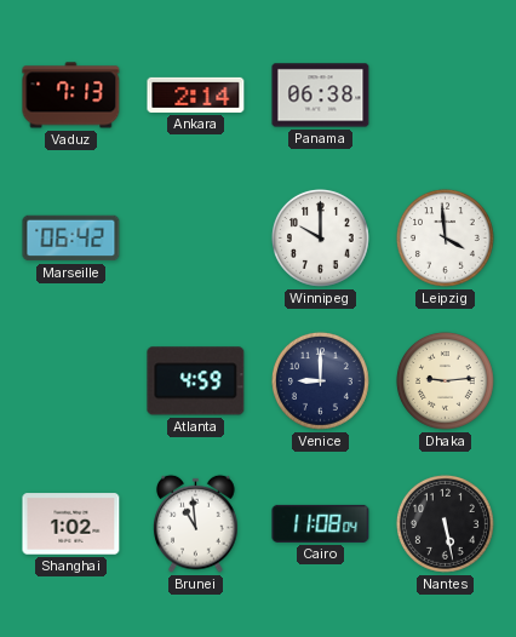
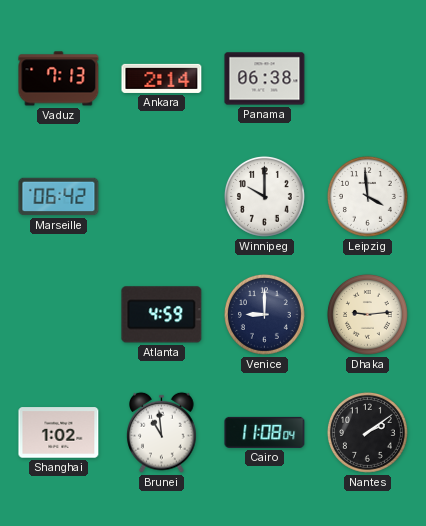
Nantes: 5:28 -> 2:09 (367, 432)
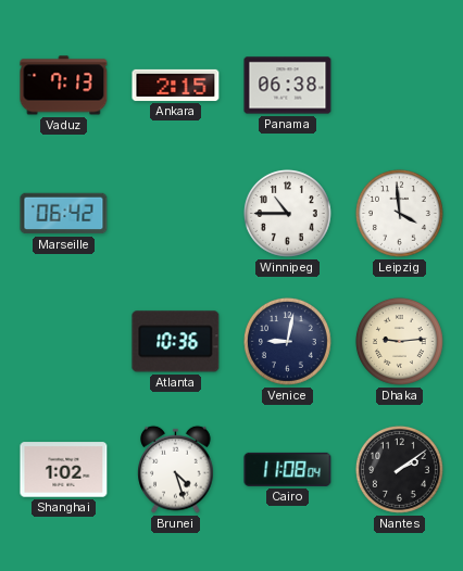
Ankara: 2:14 -> 2:15 (176, 85)
Winnipeg: 10:00 -> 10:45 (287, 213)
Atlanta: 4:59 -> 10:36 (176, 342)
Venice: 9:00 -> 9:02 (287, 341)
Brunei: 10:59 -> 4:27 (176, 469)
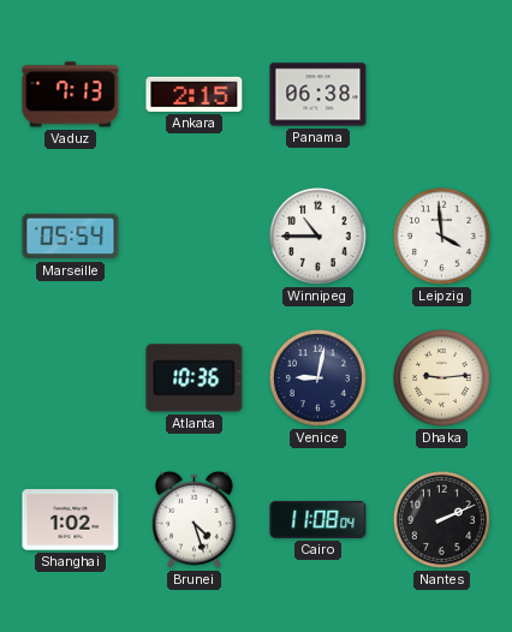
Marseille: 06:42 -> 05:54 (71, 237)
Nantes: 2:09 -> 2:11 (441, 519)
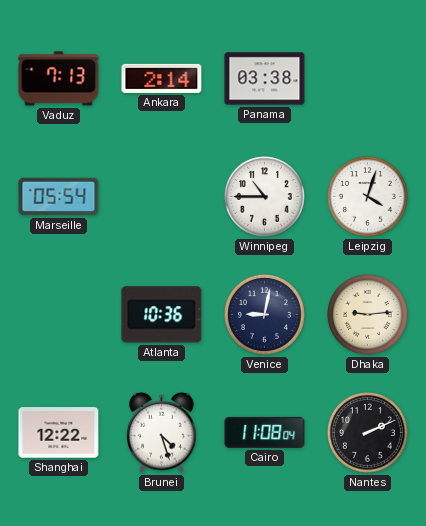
Ankara: 2:15 -> 2:14 (162, 78)
Panama: 06:38 -> 03:38 (265, 79)
Leipzig: 3:59 -> 4:03 (367, 196)
Shanghai: 1:02 -> 12:22 (59, 433)
